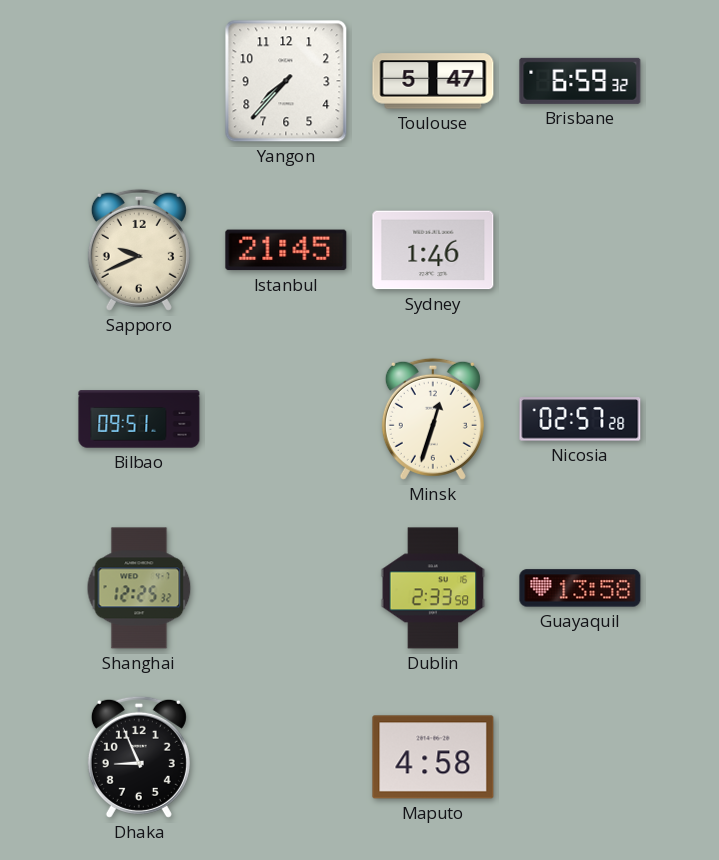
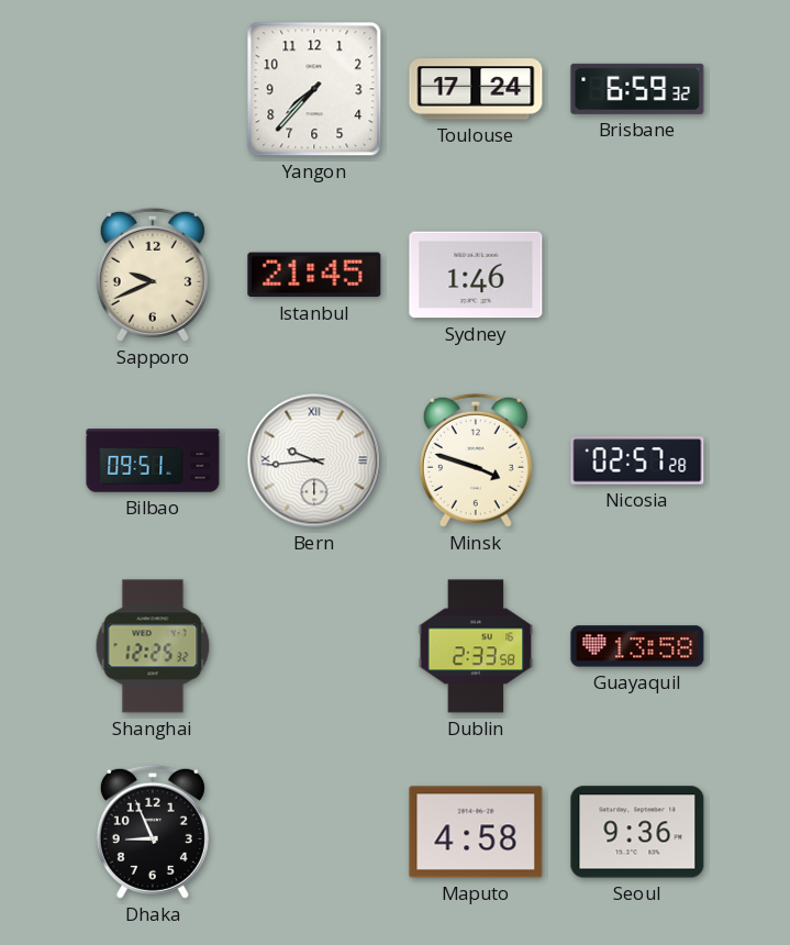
Toulouse: 5:47 -> 17:24 (476, 89)
Bern: none -> 9:44 (314, 460)
Minsk: 12:33 -> 3:48 (476, 460)
Seoul: none -> 9:36 (637, 832)
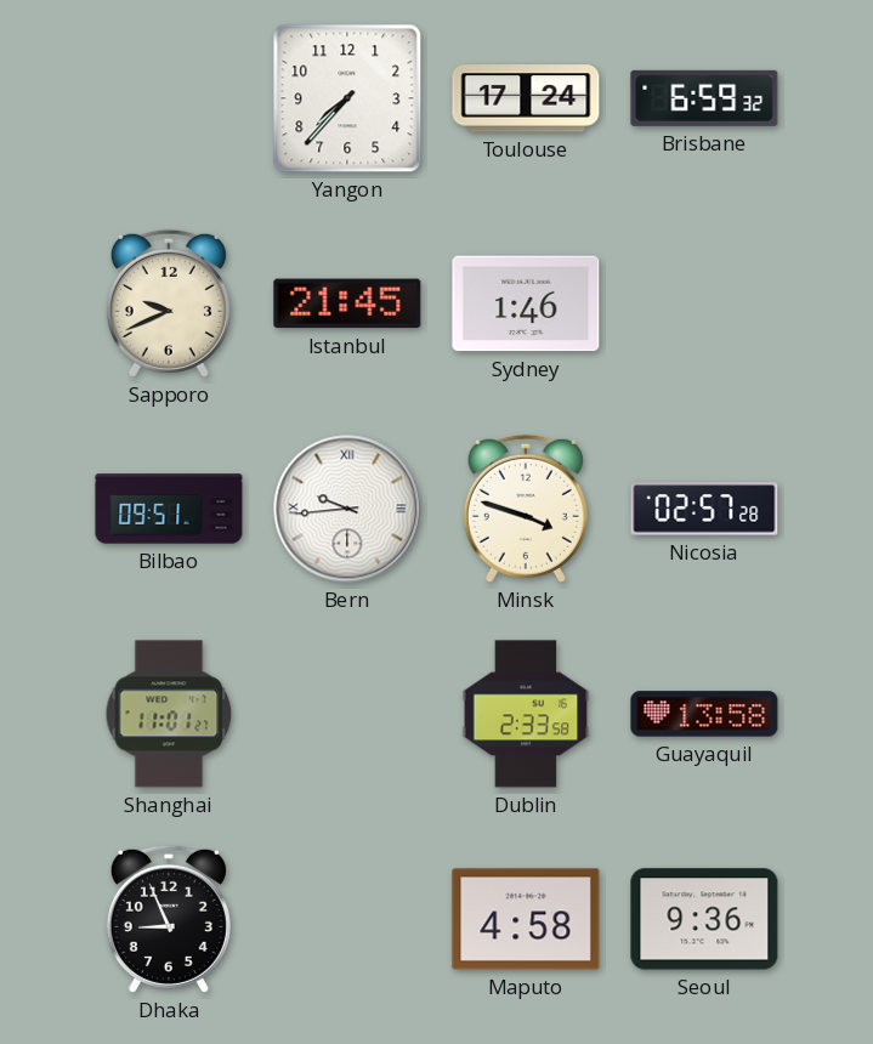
Shanghai: 12:25 -> 11:01 (169, 714)
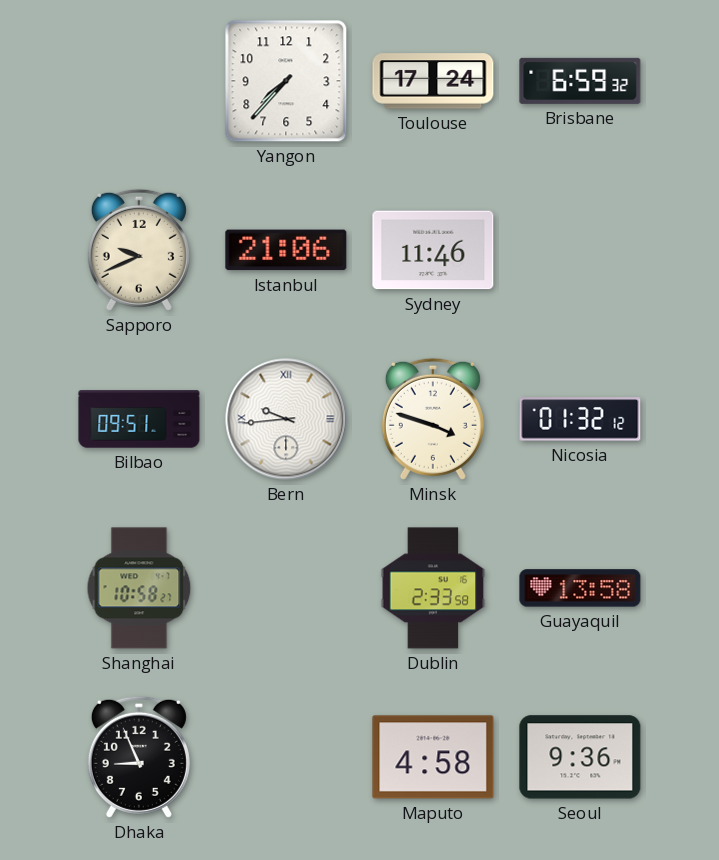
Istanbul: 21:45 -> 21:06 (286, 250)
Sydney: 1:46 -> 11:46 (433, 250)
Nicosia: 02:57 -> 01:32 (580, 419)
Shanghai: 11:01 -> 10:58 (139, 588)
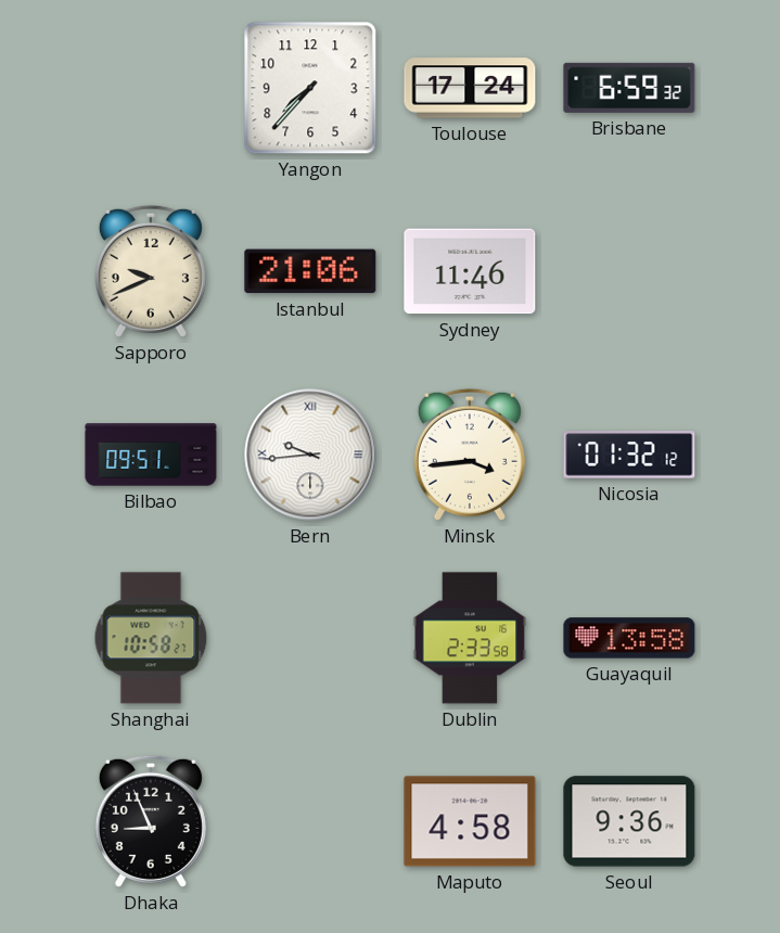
Minsk: 3:48 -> 3:44 (470, 455)
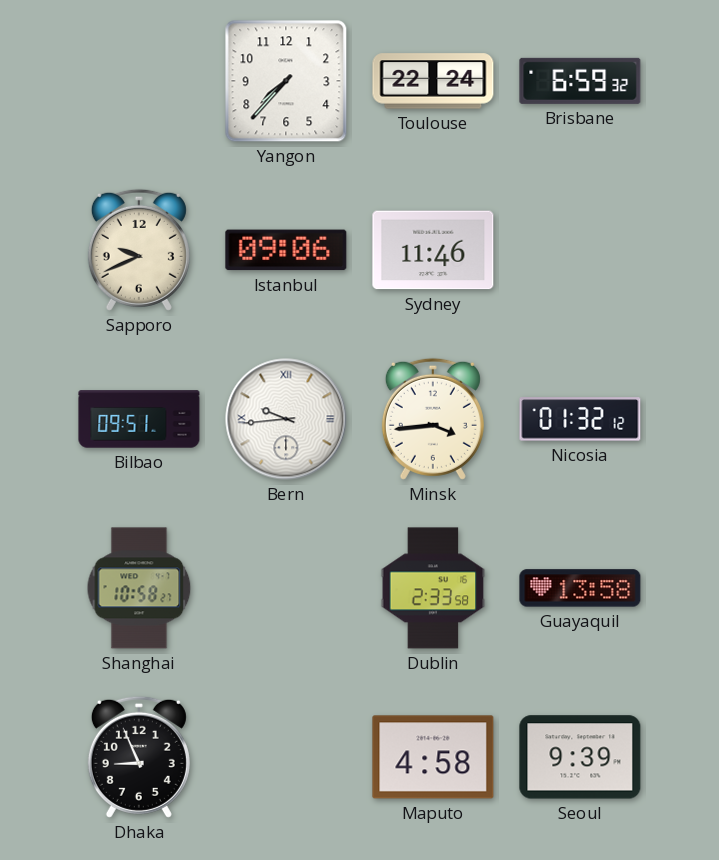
Toulouse: 17:24 -> 22:24 (433, 81)
Istanbul: 21:06 -> 09:06 (286, 250)
Seoul: 9:36 -> 9:39 (580, 757)
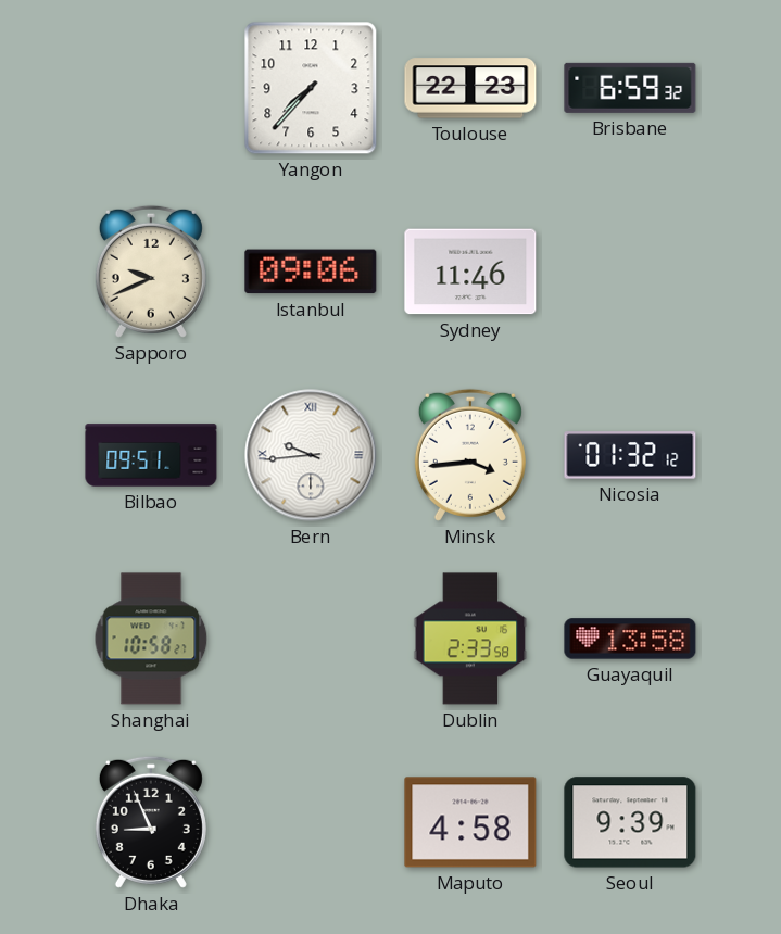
Toulouse: 22:24 -> 22:23 (470, 88)
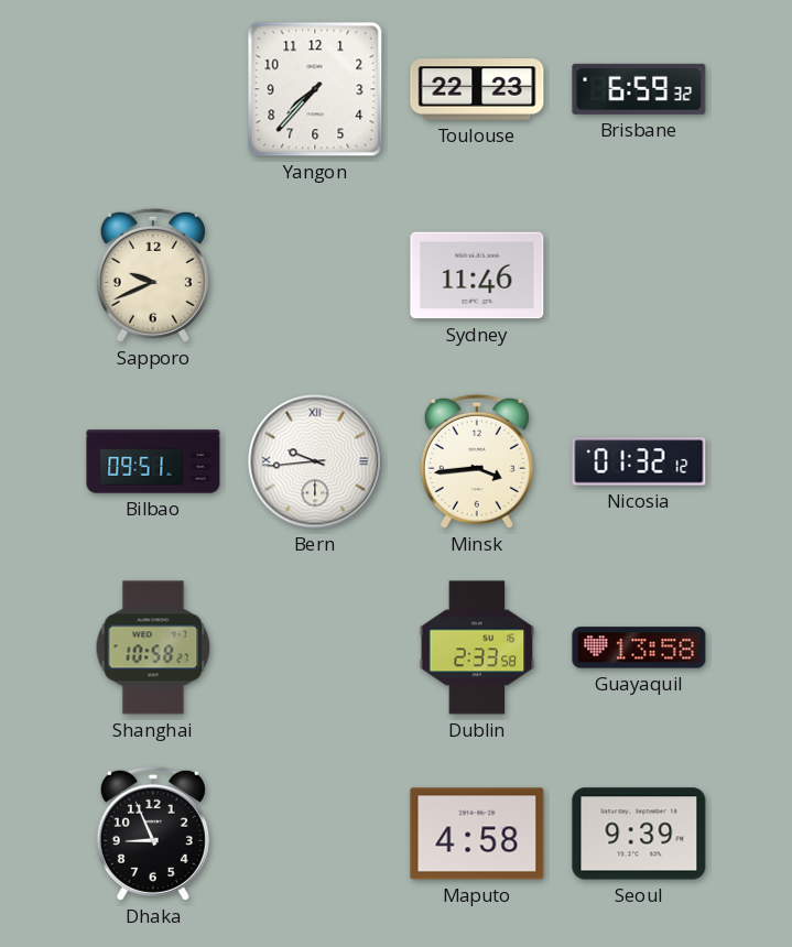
Istanbul: 09:06 -> none (311, 272)
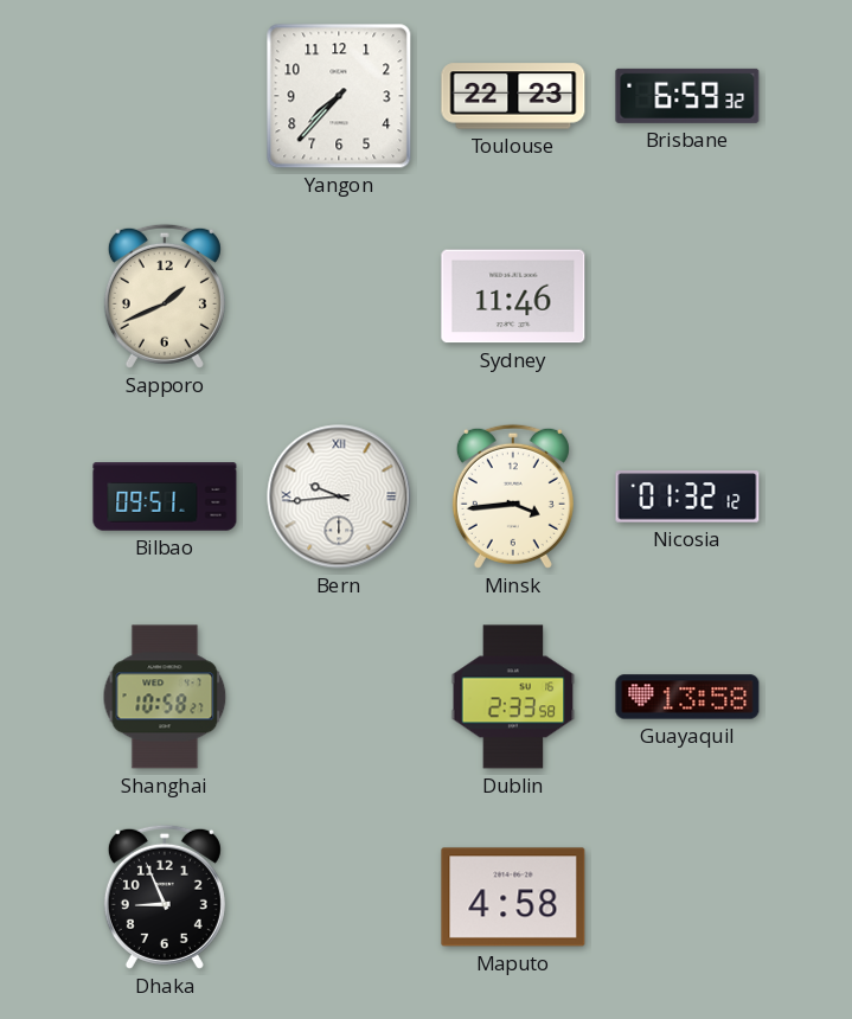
Sapporo: 9:41 -> 1:41 (165, 296)
Seoul: 9:39 -> none (639, 834)
